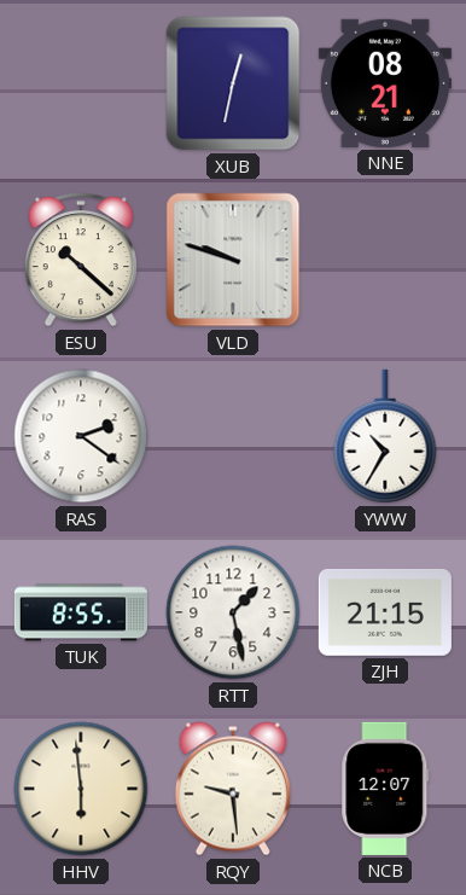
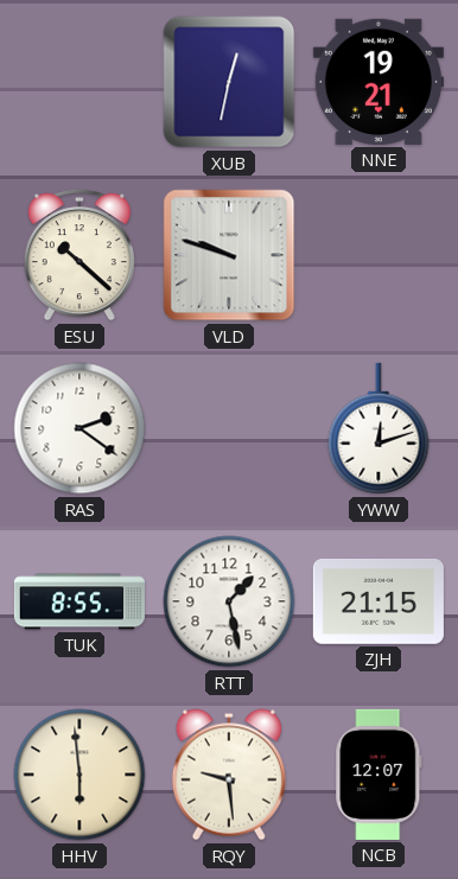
NNE: 08:21 -> 19:21 (379, 82)
YWW: 10:35 -> 12:12 (379, 428)
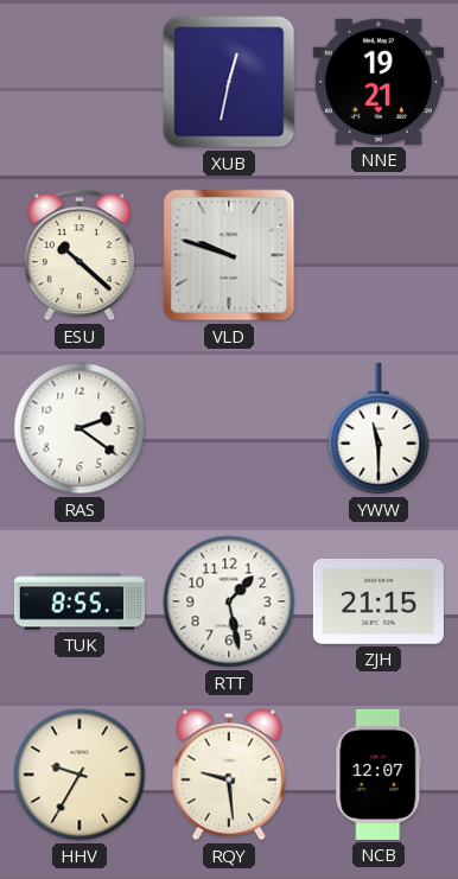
YWW: 12:12 -> 11:30 (379, 428)
HHV: 5:59 -> 9:35 (79, 775)
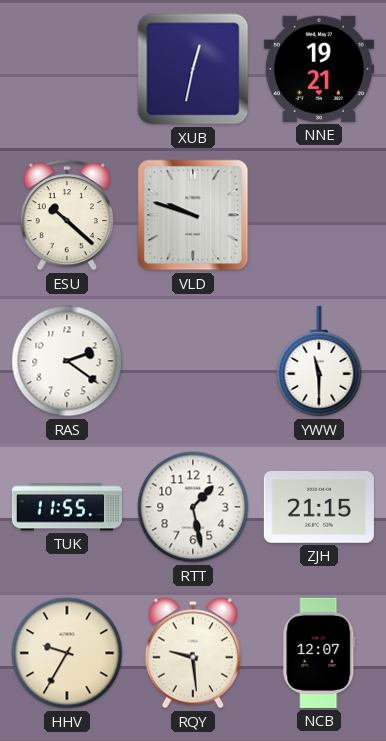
TUK: 8:55 -> 11:55 (67, 507)
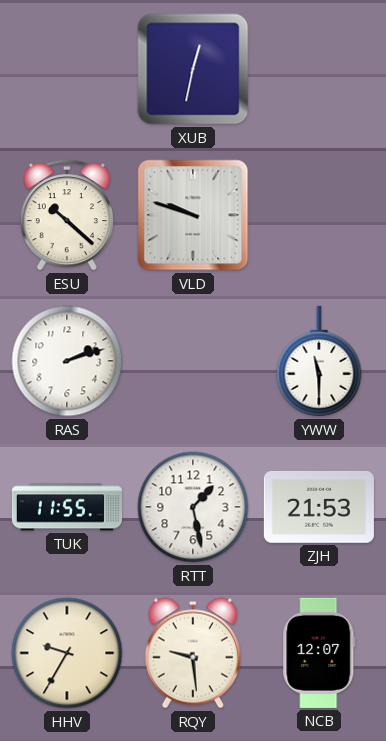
NNE: 19:21 -> none (319, 69)
RAS: 2:21 -> 2:12 (67, 361)
ZJH: 21:15 -> 21:53 (319, 507)
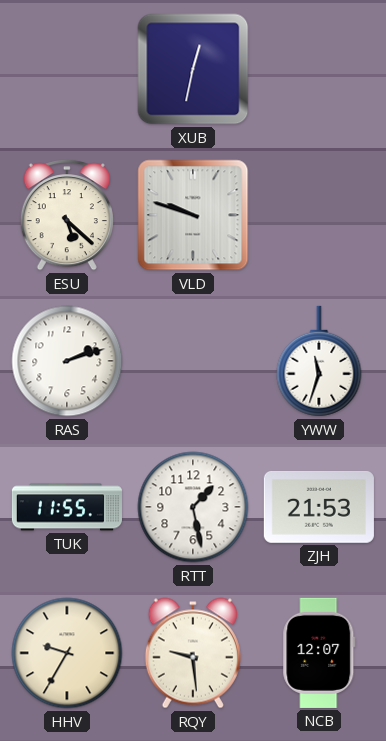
ESU: 10:22 -> 5:22 (67, 215)
YWW: 11:30 -> 11:33 (319, 361)
